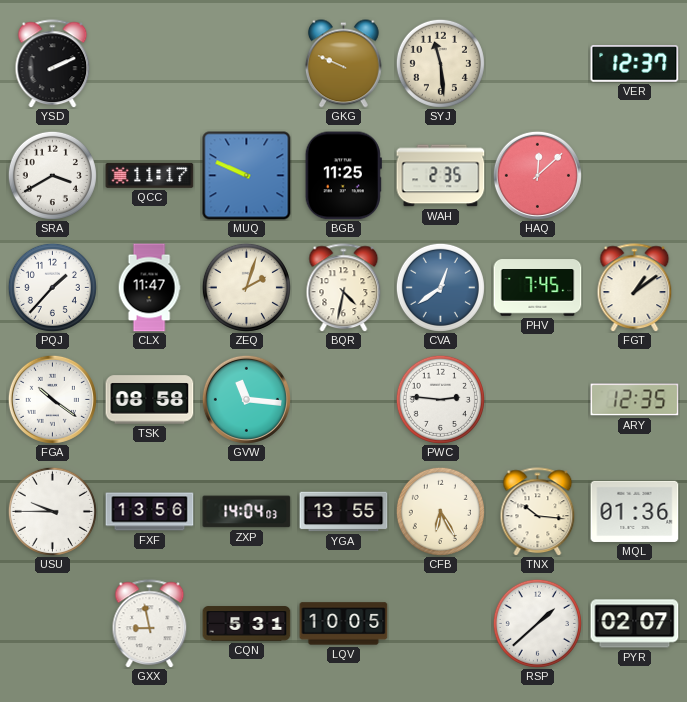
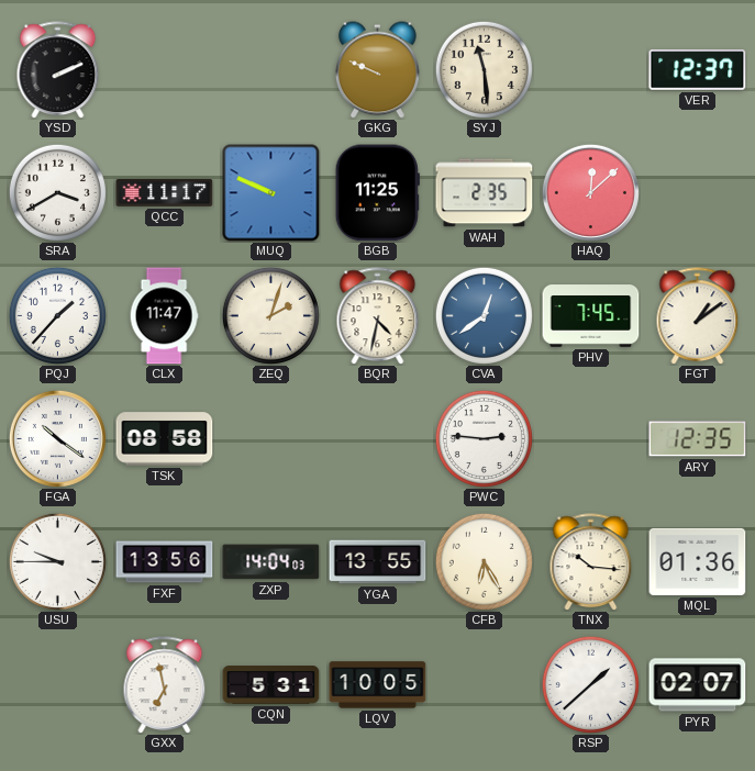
GVW: 11:16 -> none (246, 399)
GXX: 8:58 -> 6:58 (165, 685)
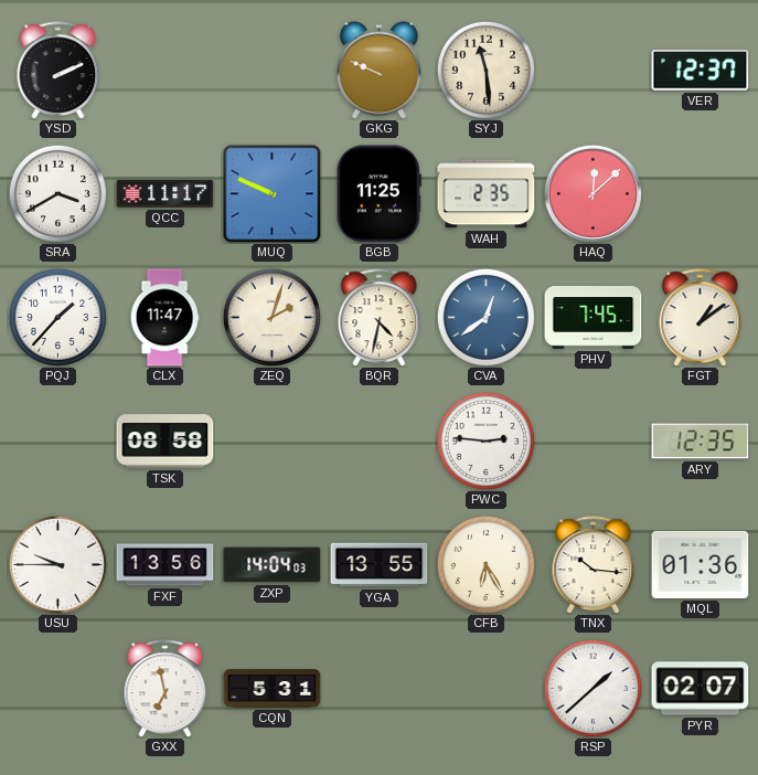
FGA: 10:21 -> none (57, 438)
LQV: 10:05 -> none (378, 685)
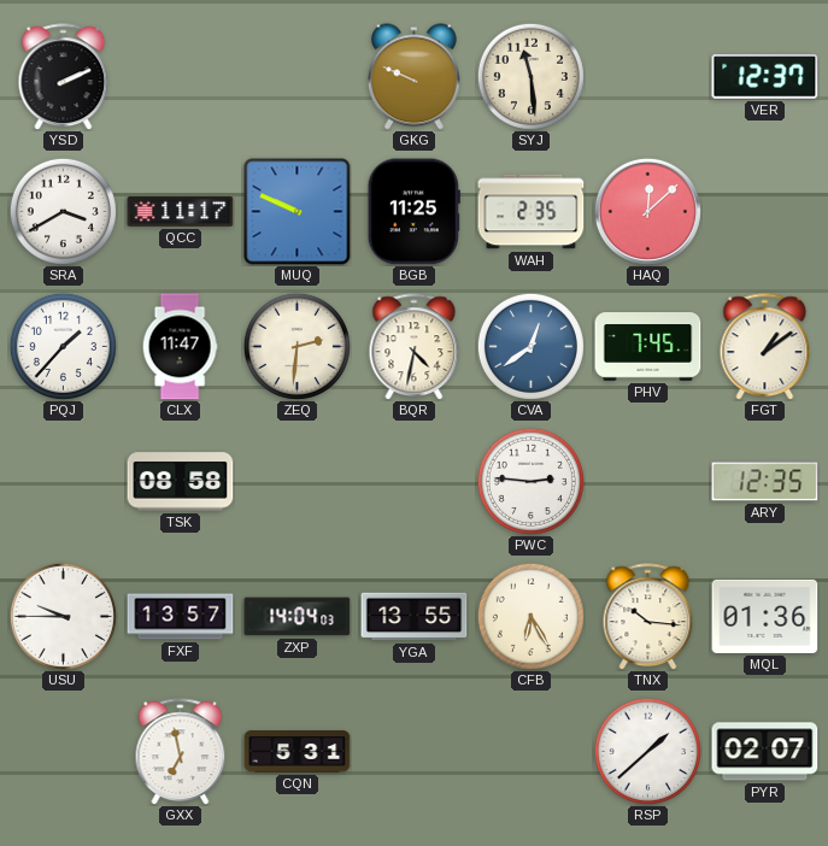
ZEQ: 2:03 -> 2:31 (296, 346)
FXF: 13:56 -> 13:57 (181, 617)
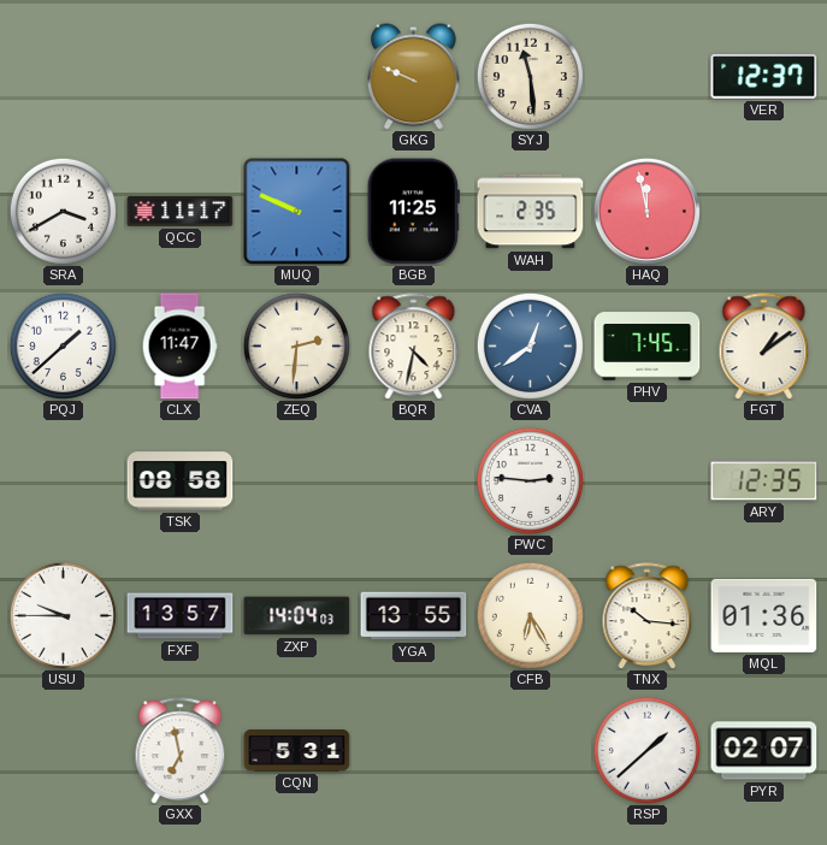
YSD: 2:11 -> none (64, 77)
HAQ: 12:08 -> 11:58 (646, 211)
PQJ: 1:37 -> 1:38 (63, 345)
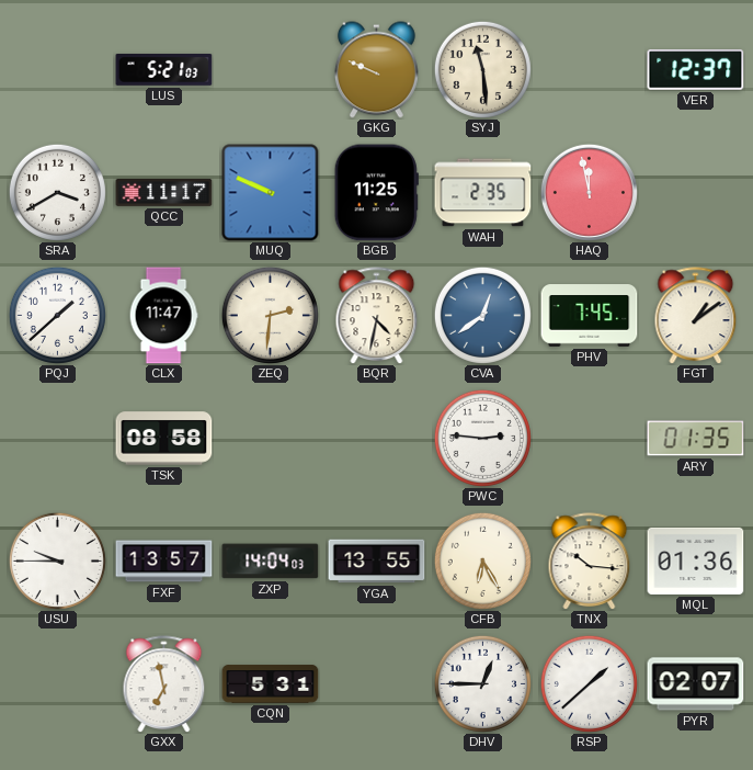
LUS: none -> 5:21 (164, 69)
ARY: 12:35 -> 01:35 (696, 439)
DHV: none -> 12:45 (482, 683)
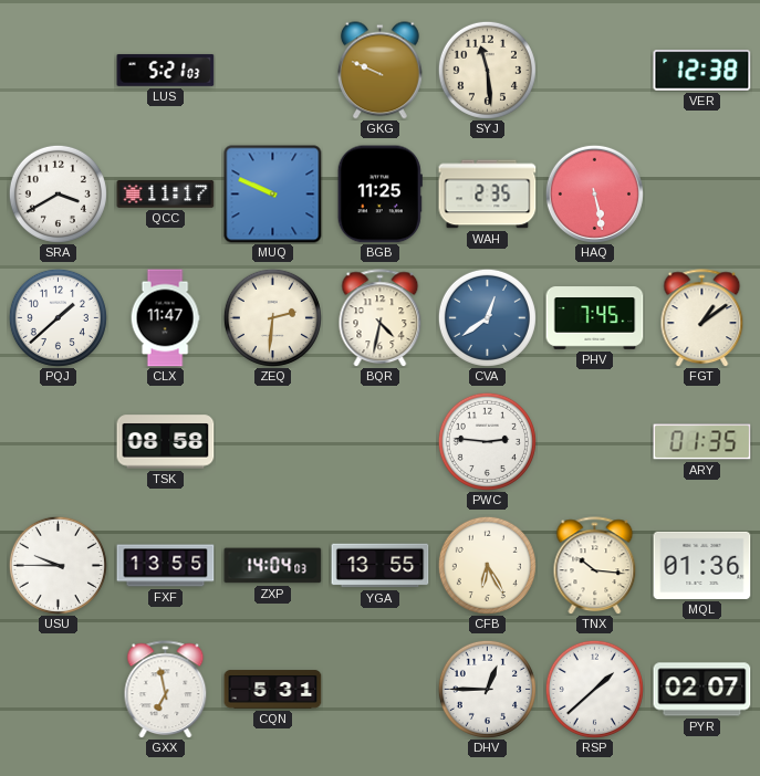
VER: 12:37 -> 12:38 (702, 71)
HAQ: 11:58 -> 5:28 (594, 193)
FXF: 13:57 -> 13:55 (166, 566)
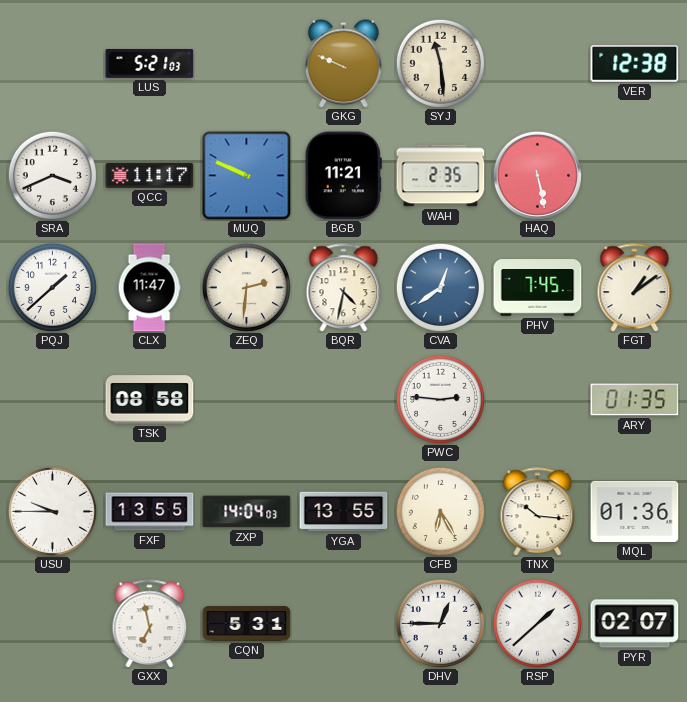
SRA: 3:40 -> 3:41 (52, 175)
BGB: 11:25 -> 11:21 (343, 176)
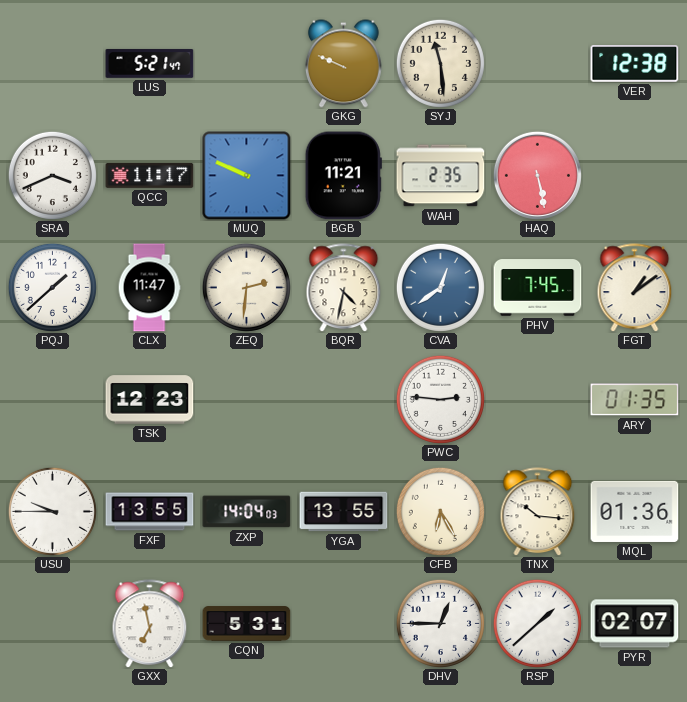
LUS: 5:21:03 -> 5:21:47 (150, 63)
TSK: 08:58 -> 12:23 (150, 400)
